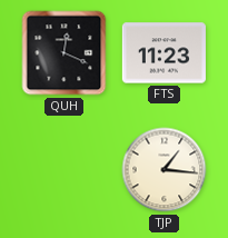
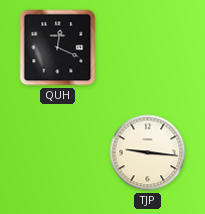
FTS: 11:23 -> none (163, 53)
TJP: 1:16 -> 9:16 (148, 153)
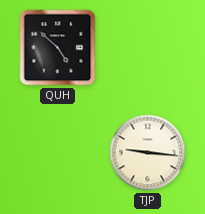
QUH: 12:19 -> 4:52 (58, 48)
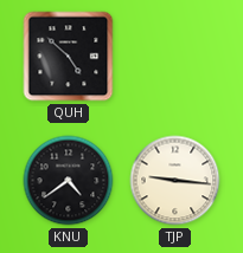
KNU: none -> 4:39 (69, 181)
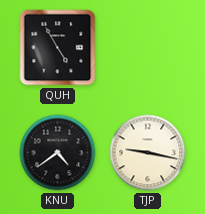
QUH: 4:52 -> 4:55 (58, 48)
TJP: 9:16 -> 9:17 (148, 153)
